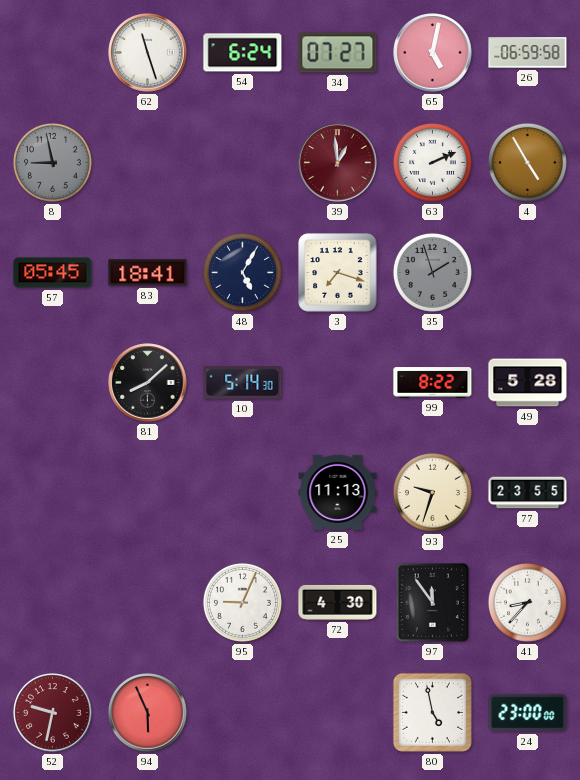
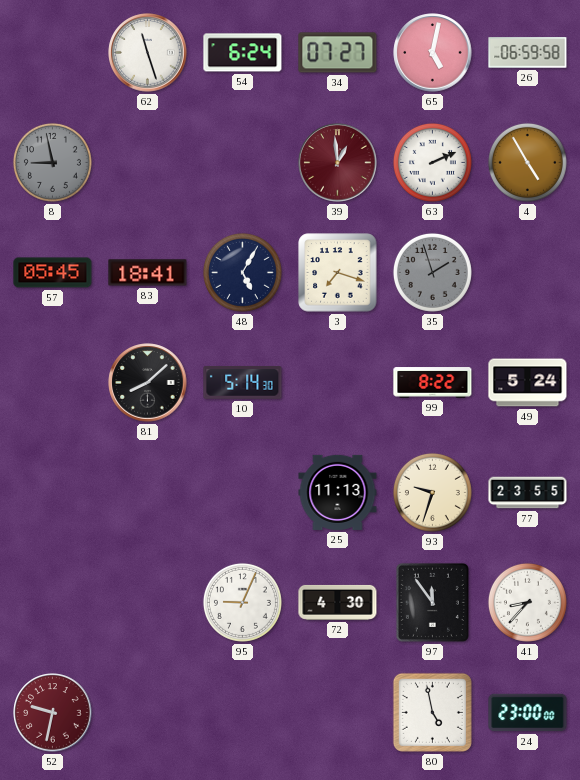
49: 5:28 -> 5:24 (528, 383)
94: 5:56 -> none (148, 713)
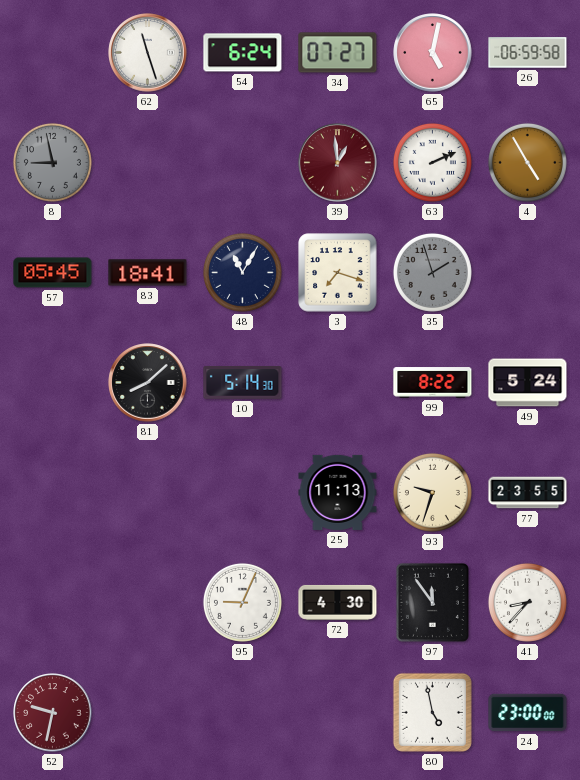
48: 5:05 -> 11:05 (242, 272)
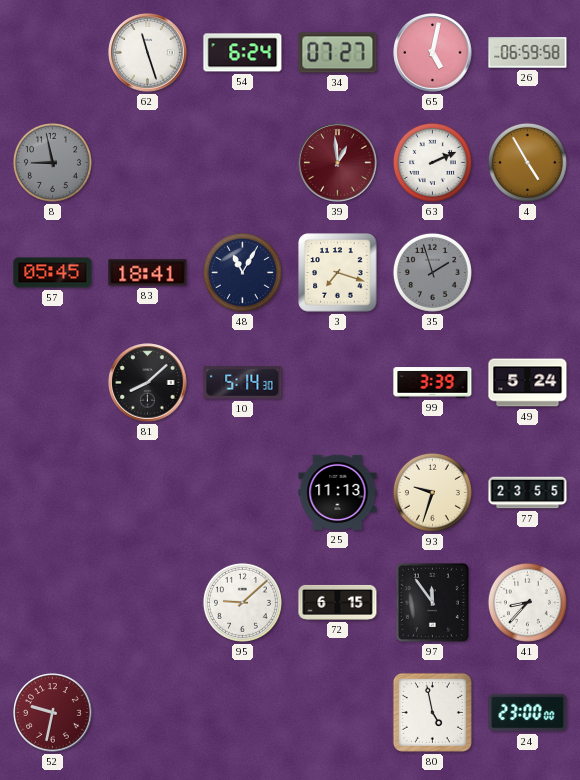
99: 8:22 -> 3:39 (433, 383)
95: 9:04 -> 9:08 (242, 602)
72: 4:30 -> 6:15 (338, 602)
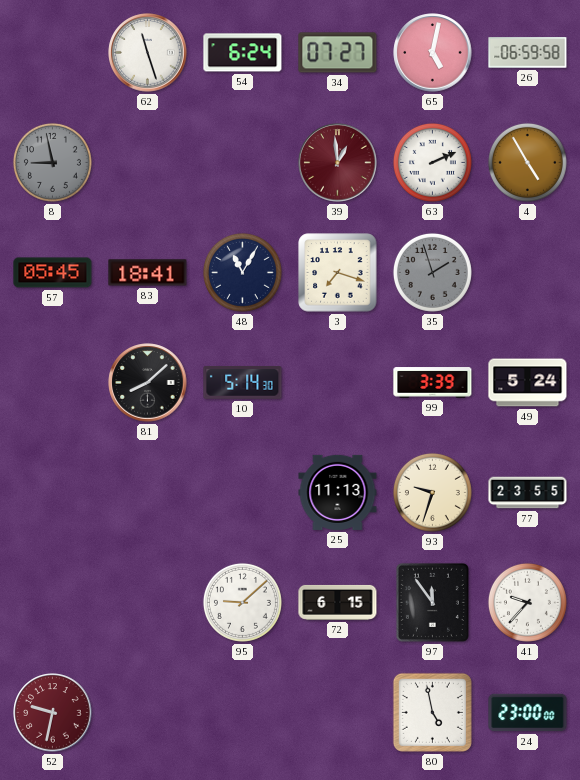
41: 8:37 -> 9:37 (527, 602)
